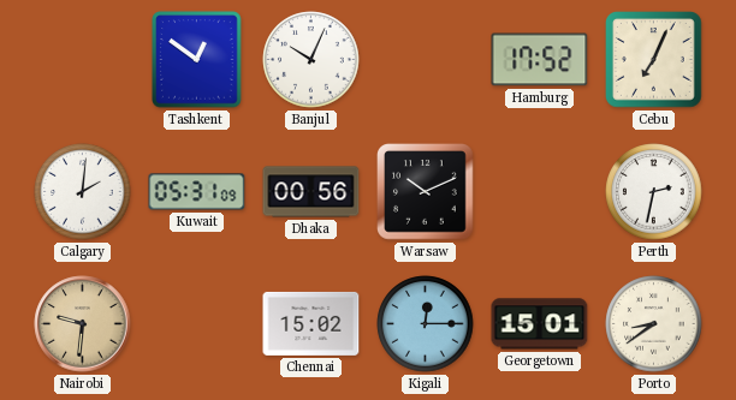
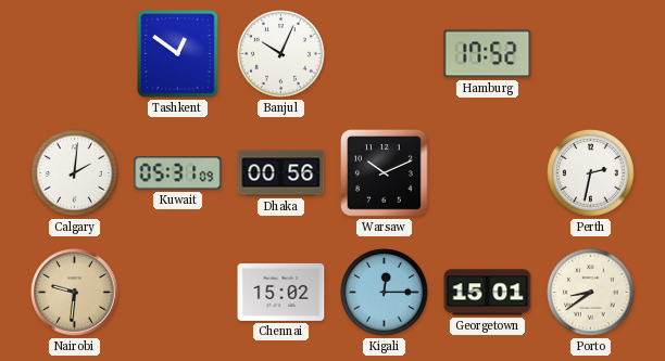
Cebu: 7:04 -> none (654, 60)
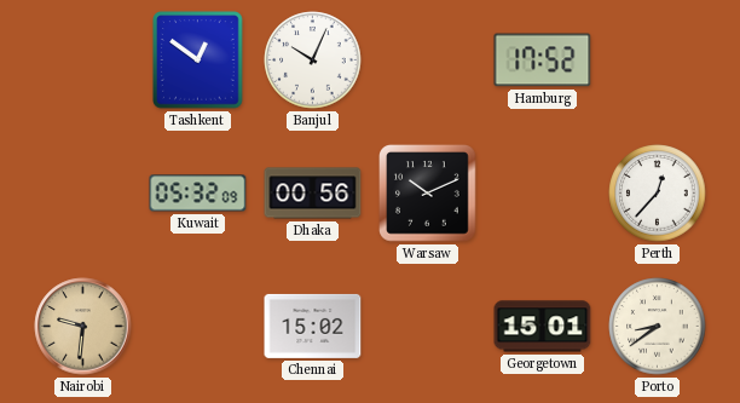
Calgary: 2:01 -> none (75, 173)
Kuwait: 05:31 -> 05:32 (198, 194)
Perth: 2:32 -> 12:37 (658, 194)
Kigali: 12:15 -> none (385, 293)
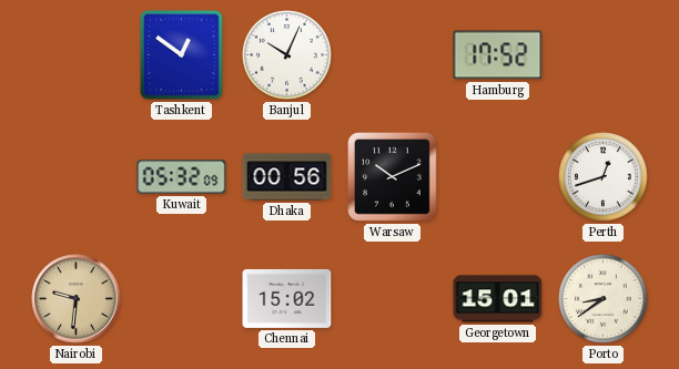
Perth: 12:37 -> 12:42 (604, 177)
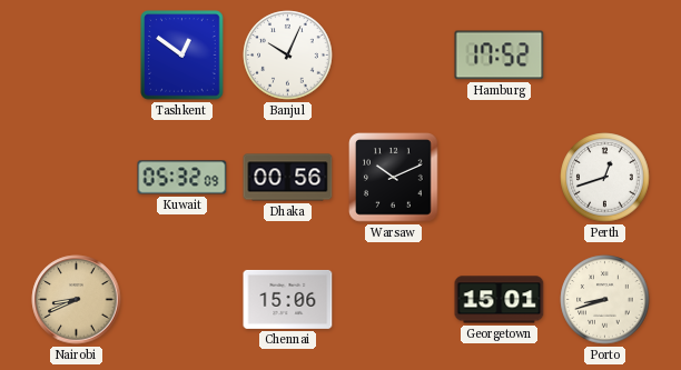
Nairobi: 9:31 -> 8:41 (77, 300)
Chennai: 15:02 -> 15:06 (288, 299)
Porto: 8:39 -> 8:42 (605, 300)
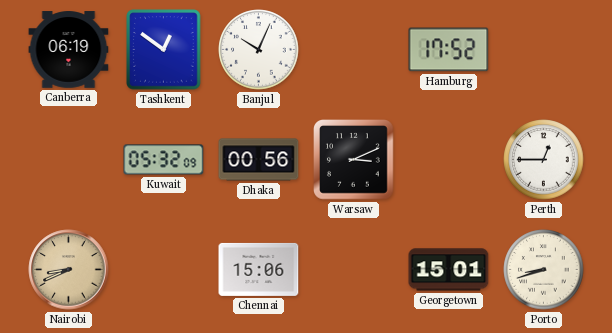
Canberra: none -> 06:19 (69, 50)
Warsaw: 10:11 -> 3:11 (354, 160)
Perth: 12:42 -> 12:45 (544, 160)
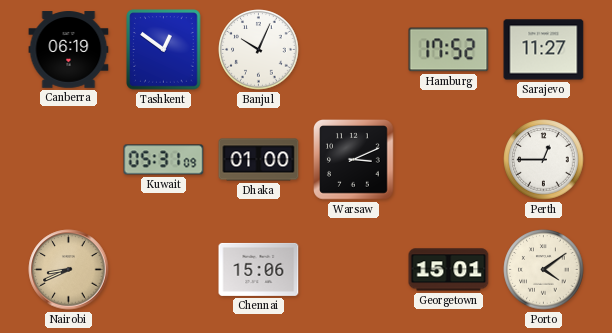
Sarajevo: none -> 11:27 (544, 50)
Kuwait: 05:32 -> 05:31 (164, 160)
Dhaka: 00:56 -> 01:00 (259, 160)
Porto: 8:42 -> 4:09 (544, 270)
